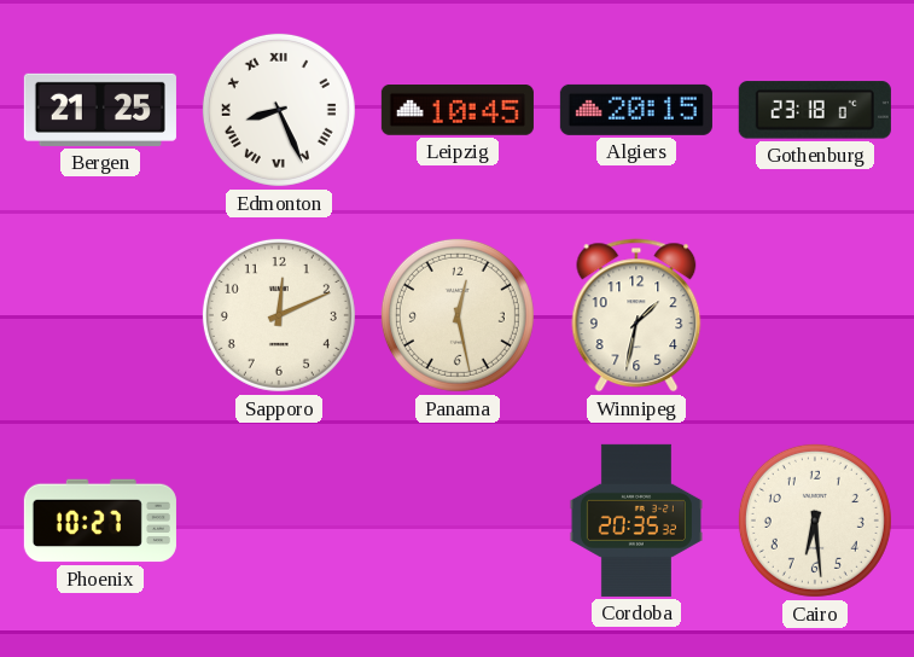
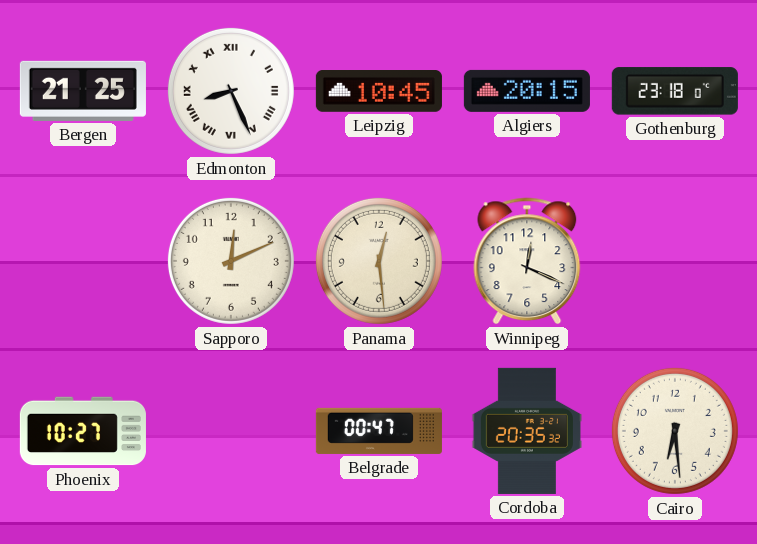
Panama: 12:28 -> 12:29 (379, 261)
Winnipeg: 1:32 -> 12:19 (527, 261)
Belgrade: none -> 00:47 (379, 431)
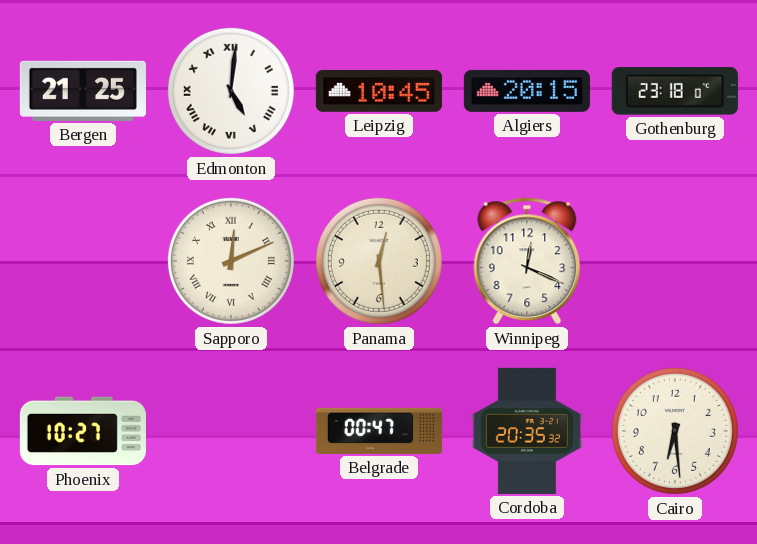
Edmonton: 8:26 -> 5:01 (231, 91)
Sapporo numerals: Arabic -> Roman (231, 261)
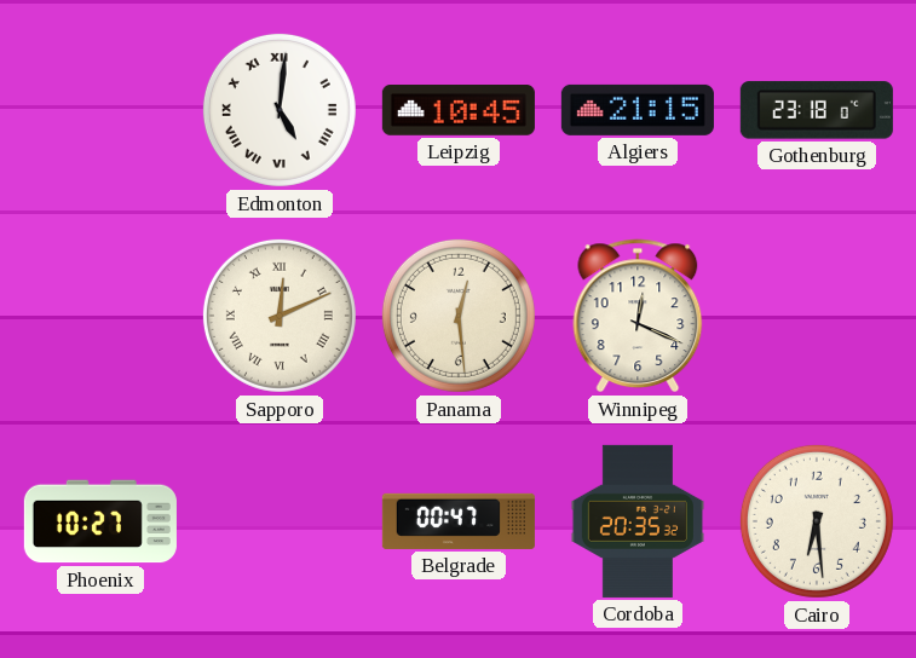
Bergen: 21:25 -> none (83, 91)
Algiers: 20:15 -> 21:15 (638, 110)
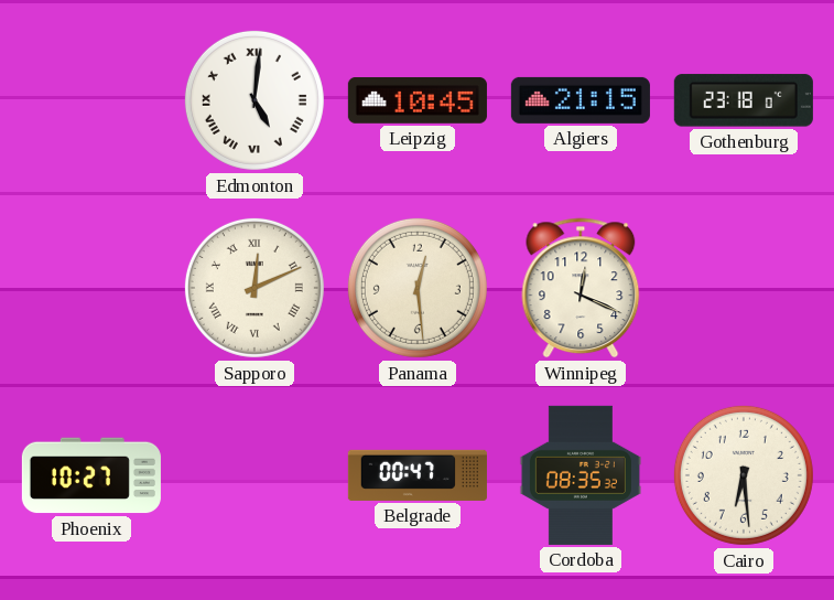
Cordoba: 20:35 -> 08:35 (581, 475)
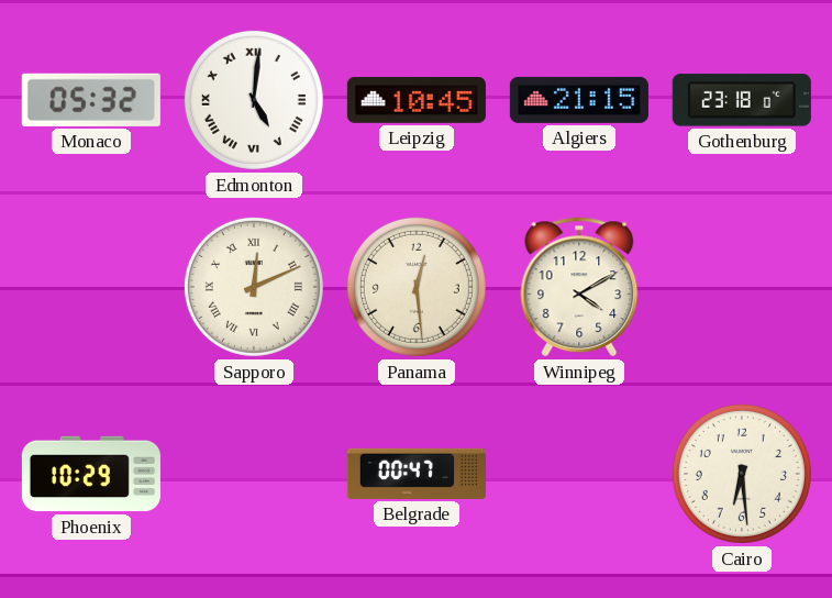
Monaco: none -> 05:32 (91, 100)
Winnipeg: 12:19 -> 4:10 (579, 287)
Phoenix: 10:27 -> 10:29 (91, 474)
Cordoba: 08:35 -> none (581, 475)
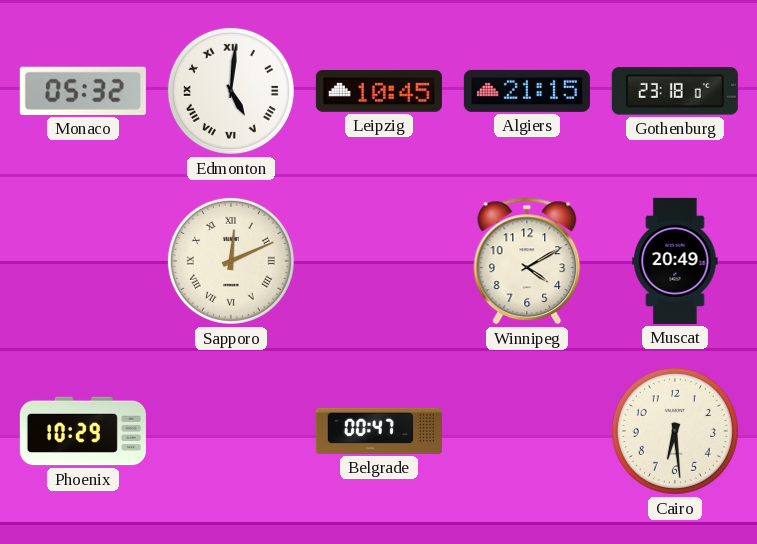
Panama: 12:29 -> none (417, 287)
Muscat: none -> 20:49 (675, 261)
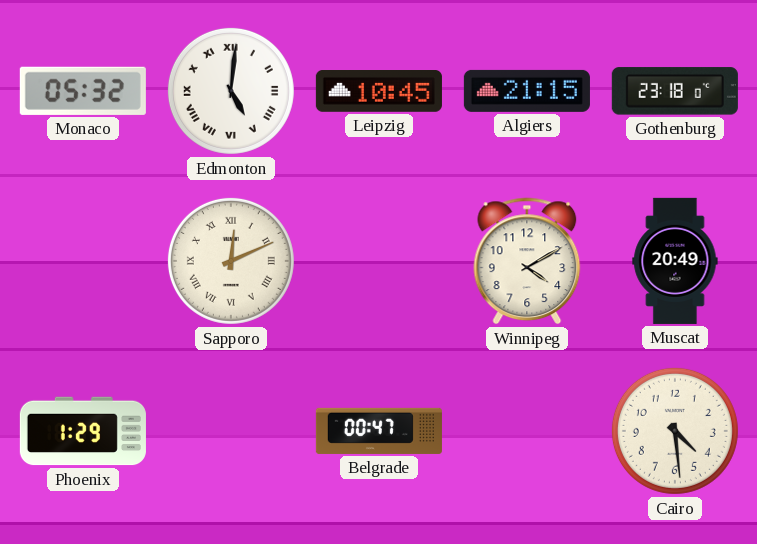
Phoenix: 10:29 -> 1:29 (83, 431)
Cairo: 6:29 -> 4:29 (675, 431)
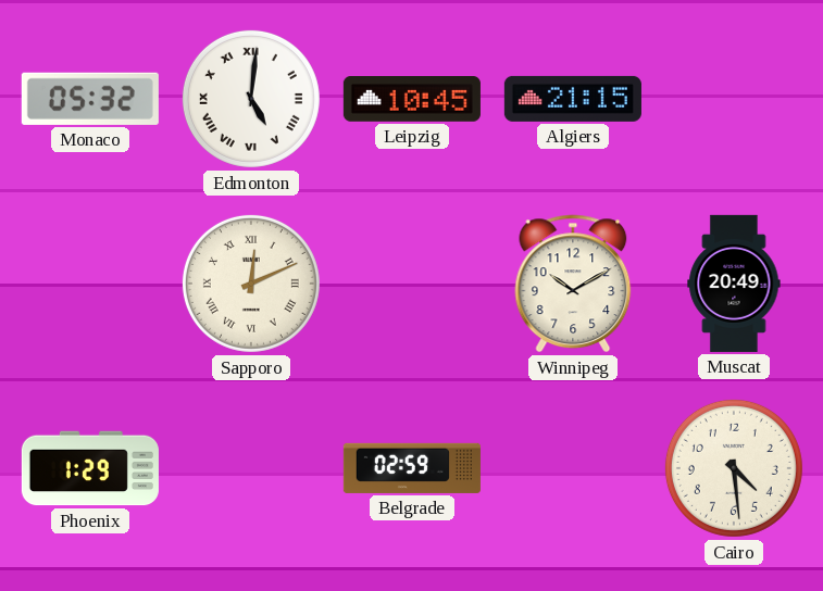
Gothenburg: 23:18 -> none (675, 91)
Winnipeg: 4:10 -> 10:10 (573, 284)
Belgrade: 00:47 -> 02:59 (412, 468)
